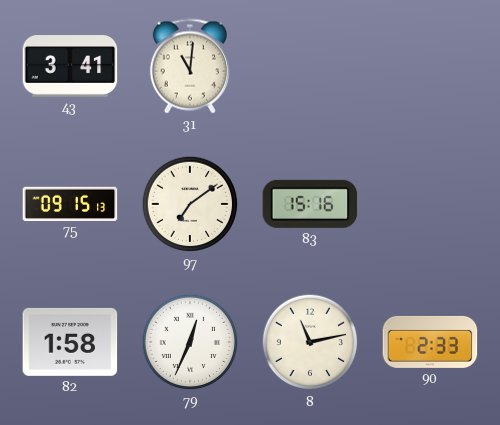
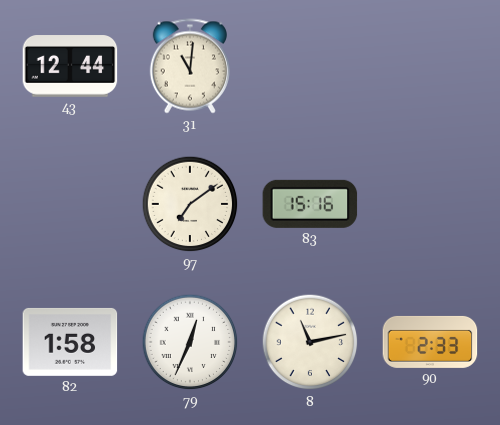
43: 3:41 -> 12:44 (70, 66)
75: 09:15 -> none (70, 203)
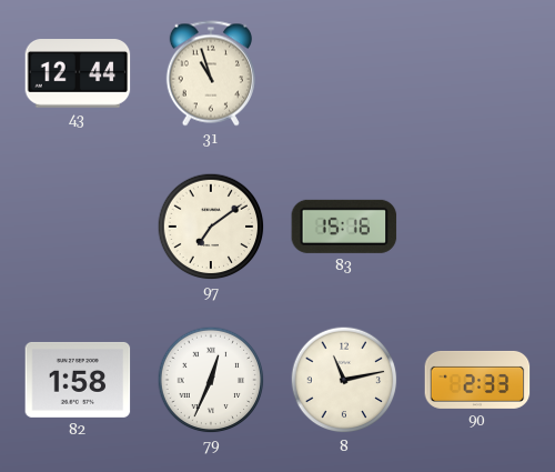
31: 11:01 -> 10:57 (211, 73)
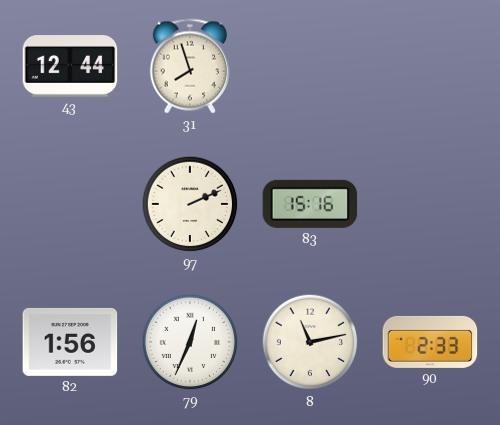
31: 10:57 -> 7:57 (190, 66)
97: 7:09 -> 2:11 (190, 204)
82: 1:58 -> 1:56 (70, 342)
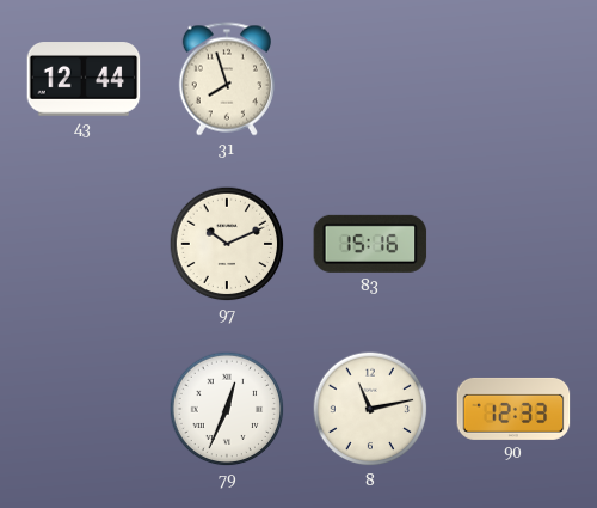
97: 2:11 -> 10:11 (227, 244)
82: 1:56 -> none (70, 342)
90: 2:33 -> 12:33 (513, 409)
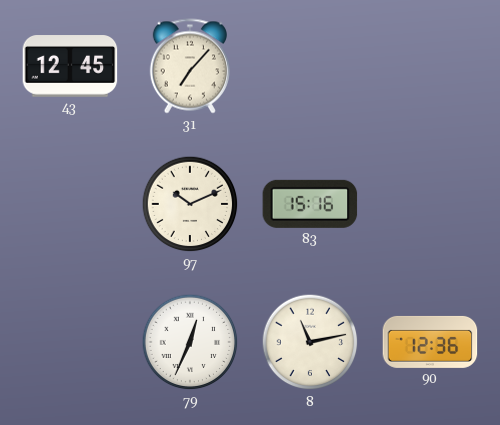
43: 12:44 -> 12:45 (70, 66)
31: 7:57 -> 7:07 (190, 66)
90: 12:33 -> 12:36 (430, 342)
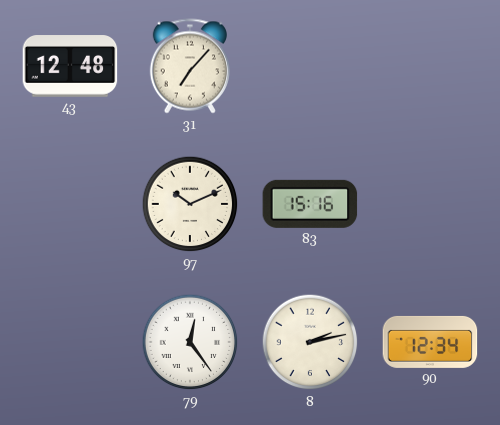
43: 12:45 -> 12:48 (70, 66)
79: 12:34 -> 12:24 (190, 342)
8: 11:13 -> 2:13 (310, 342)
90: 12:36 -> 12:34 (430, 342)
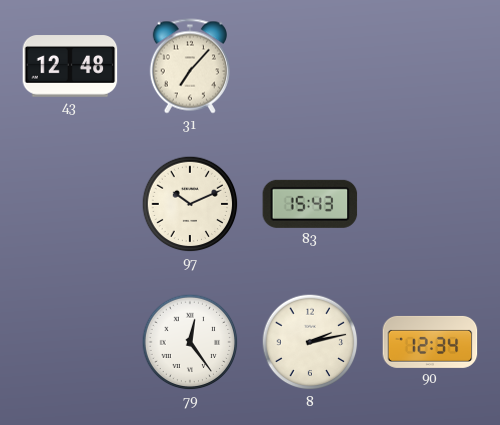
83: 15:16 -> 15:43 (310, 204)
